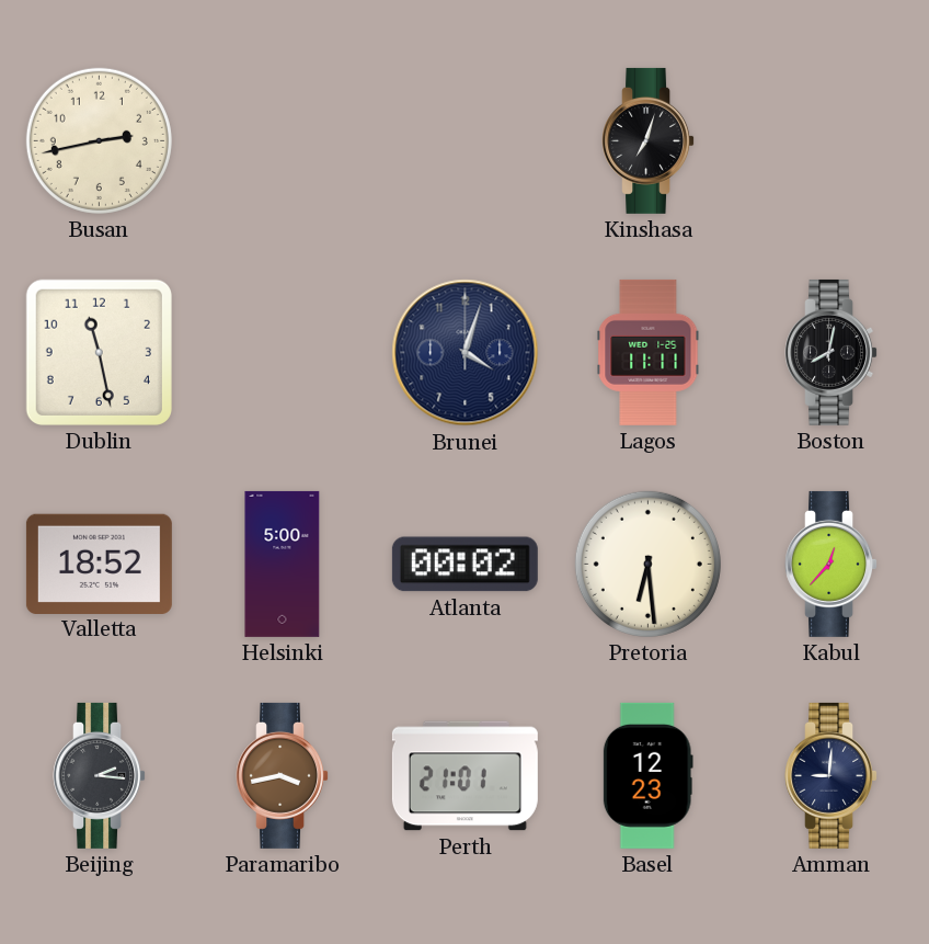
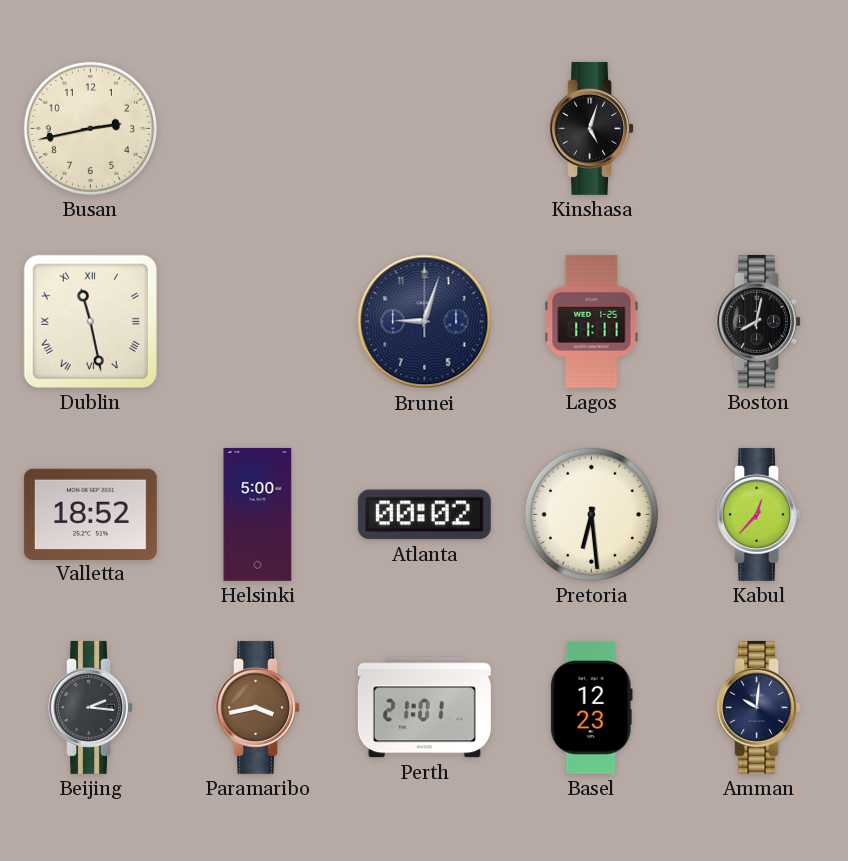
Kinshasa: 7:03 -> 5:03 (592, 128)
Dublin numerals: Arabic -> Roman (90, 321)
Brunei: 4:03 -> 9:03 (425, 322)
Amman: 9:01 -> 10:01 (759, 707)
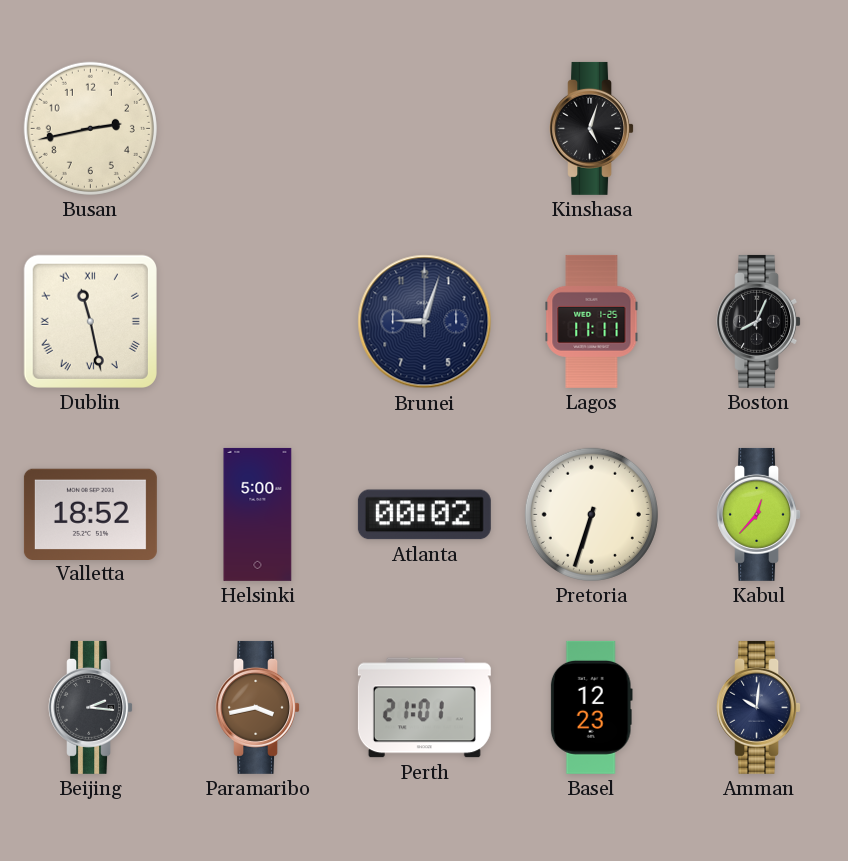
Boston: 8:02 -> 8:04 (759, 321)
Pretoria: 6:29 -> 6:33 (591, 514)
